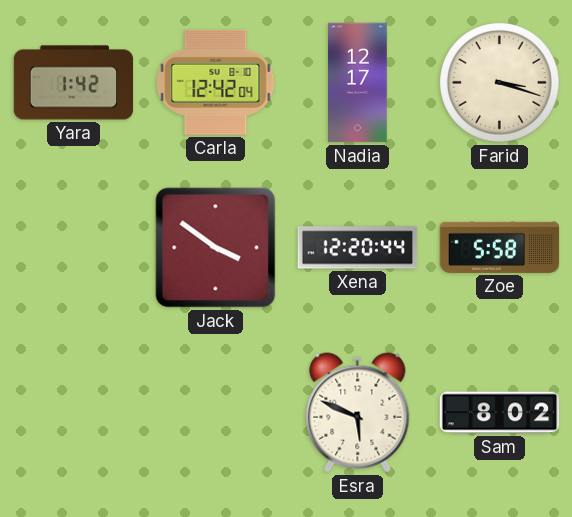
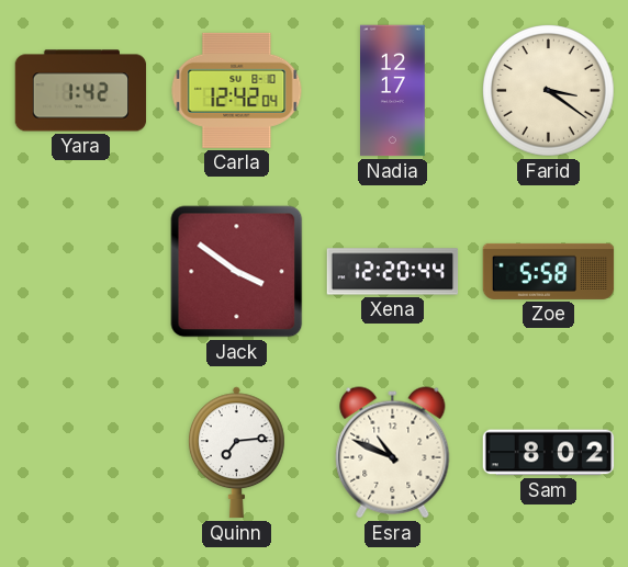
Farid: 3:18 -> 3:21 (549, 91)
Quinn: none -> 7:14 (237, 453)
Esra: 5:49 -> 10:49 (393, 453)
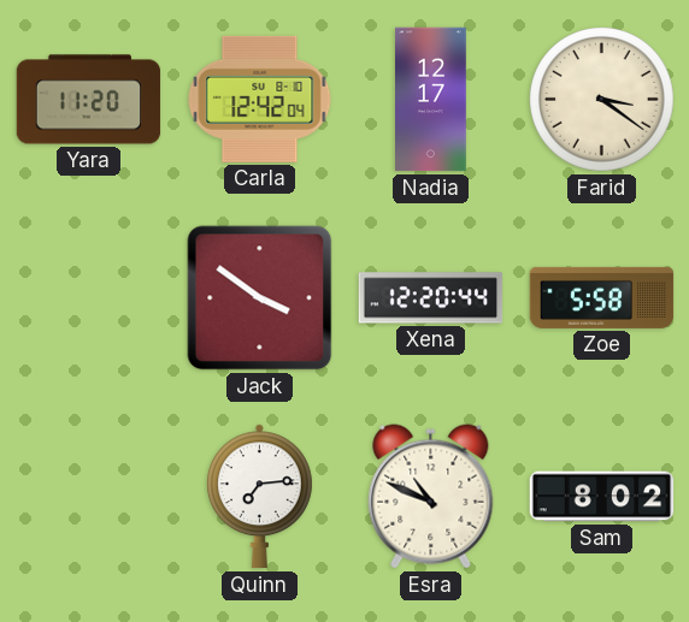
Yara: 1:42 -> 11:20 (89, 100)
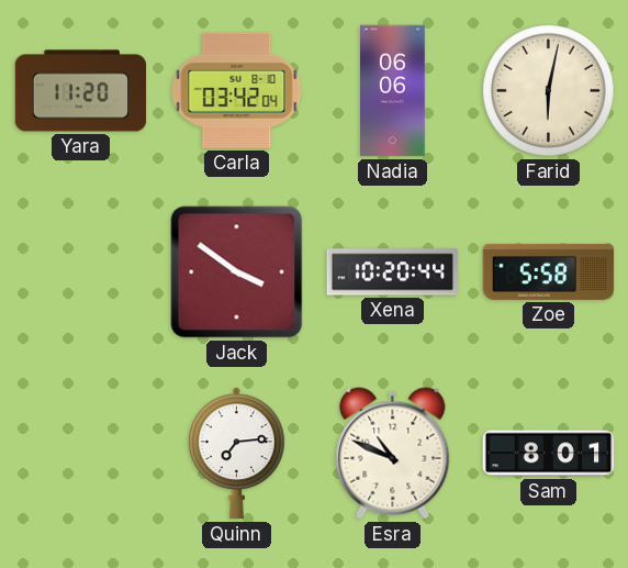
Carla: 12:42 -> 03:42 (237, 90)
Nadia: 12:17 -> 06:06 (393, 91)
Farid: 3:21 -> 6:02 (549, 91)
Xena: 12:20 -> 10:20 (393, 272)
Sam: 8:02 -> 8:01 (549, 454)
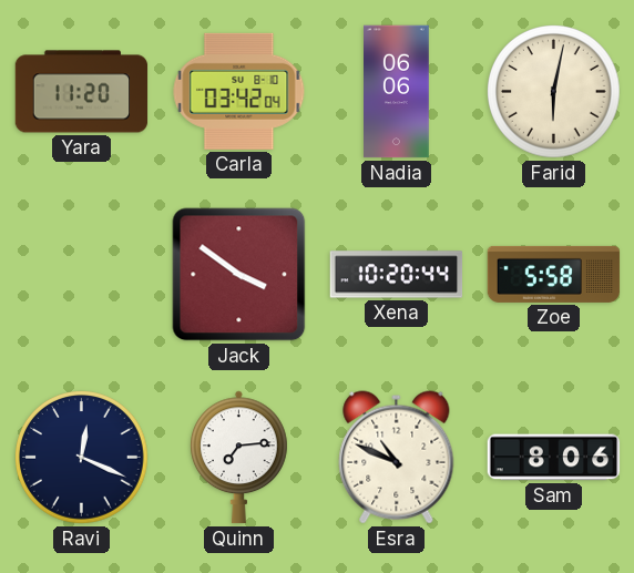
Ravi: none -> 12:19 (82, 458)
Sam: 8:01 -> 8:06 (554, 458)
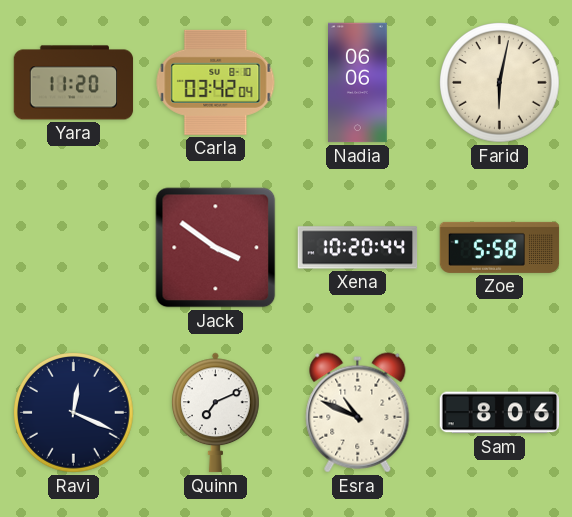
Quinn: 7:14 -> 7:11 (216, 413)
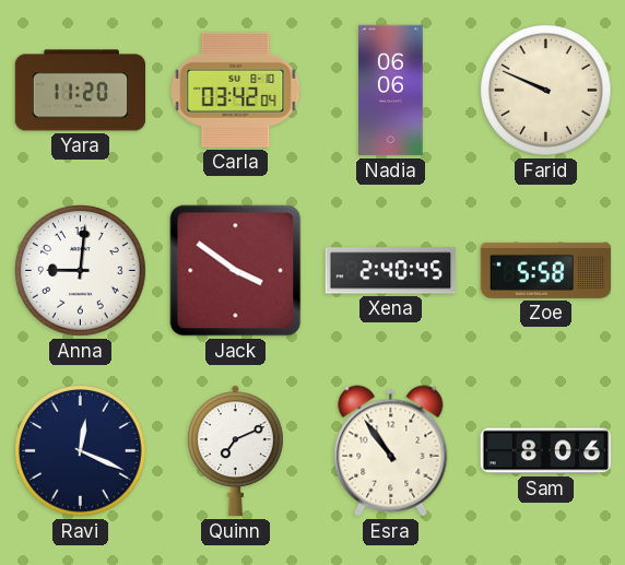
Farid: 6:02 -> 9:49 (546, 91)
Anna: none -> 9:01 (81, 271)
Xena: 10:20 -> 2:40 (391, 271)
Esra: 10:49 -> 10:54 (391, 451)
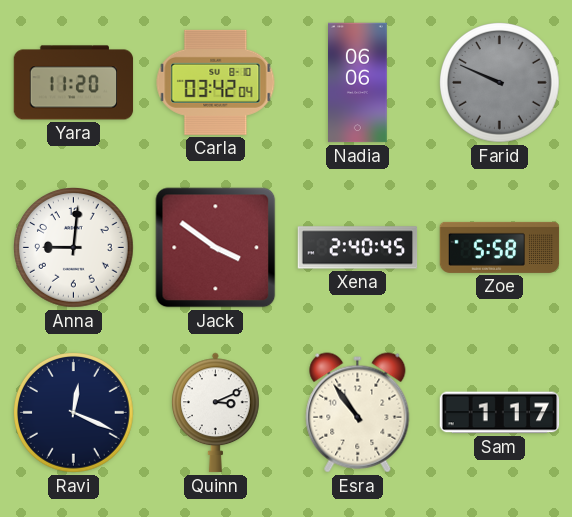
Farid dial: cream -> grey (500, 83)
Quinn: 7:11 -> 3:11 (216, 413)
Sam: 8:06 -> 1:17 (500, 413)
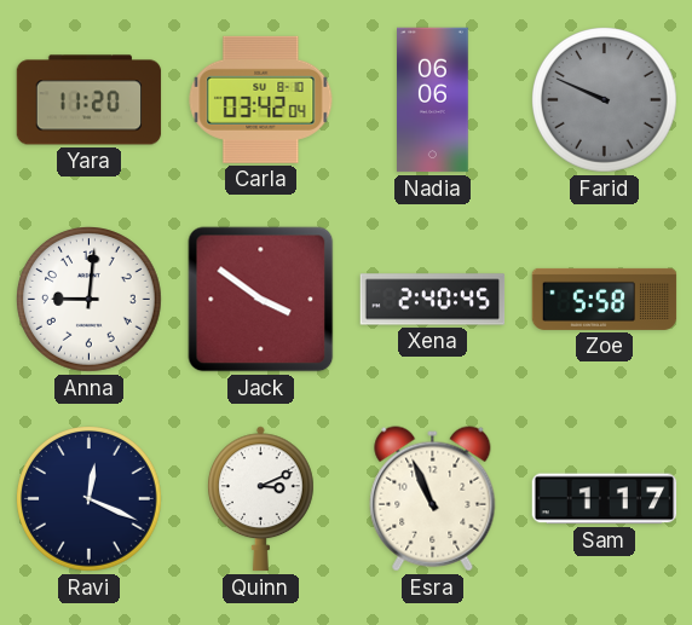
Esra: 10:54 -> 10:56 (433, 499)
